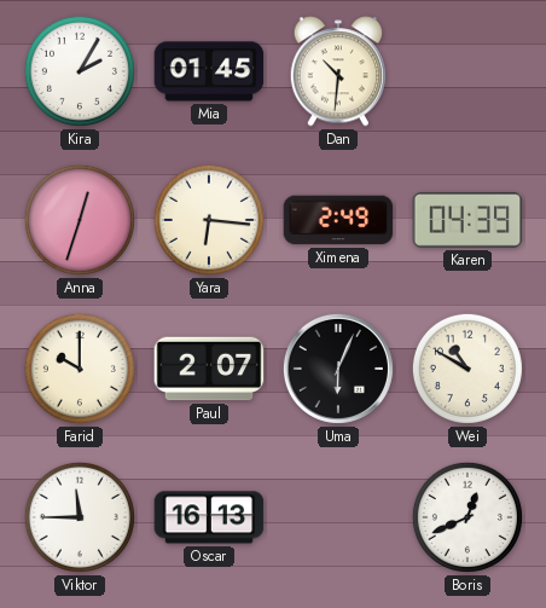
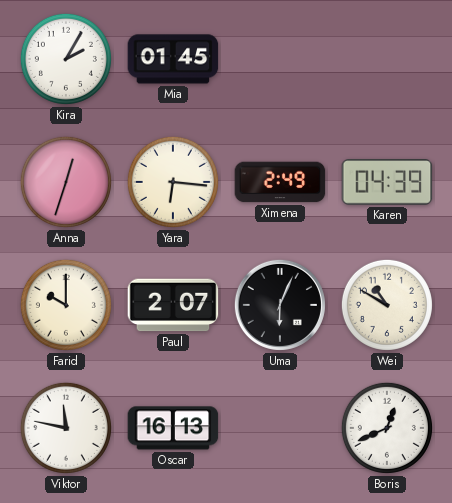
Dan: 10:31 -> none (338, 71)
Viktor: 11:45 -> 11:47 (66, 428)
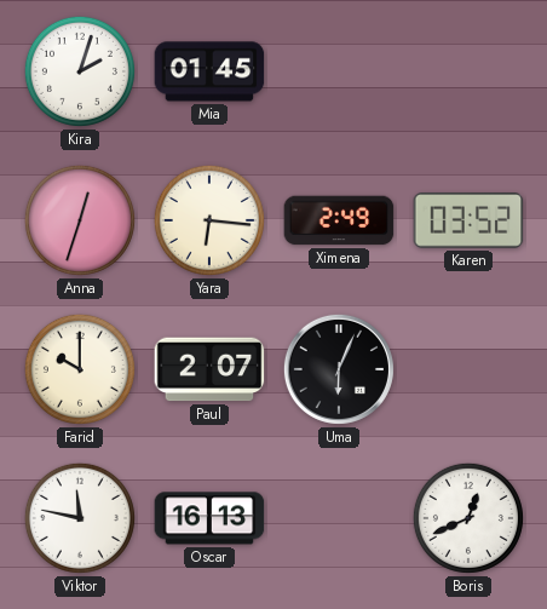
Kira: 2:05 -> 2:03 (80, 71)
Karen: 04:39 -> 03:52 (468, 222)
Wei: 10:50 -> none (387, 305)
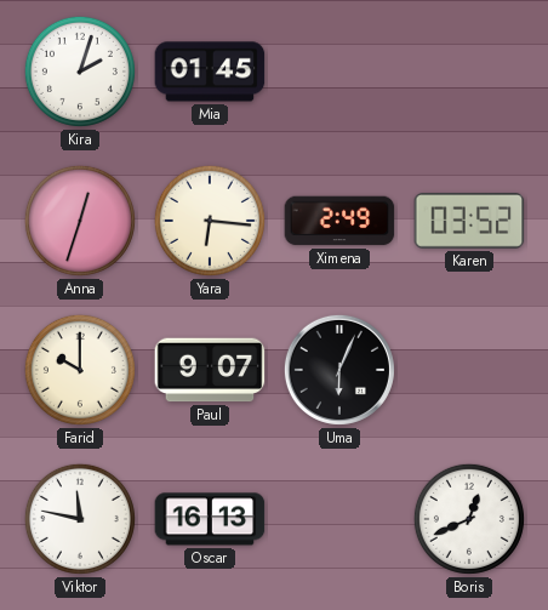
Paul: 2:07 -> 9:07 (210, 370)
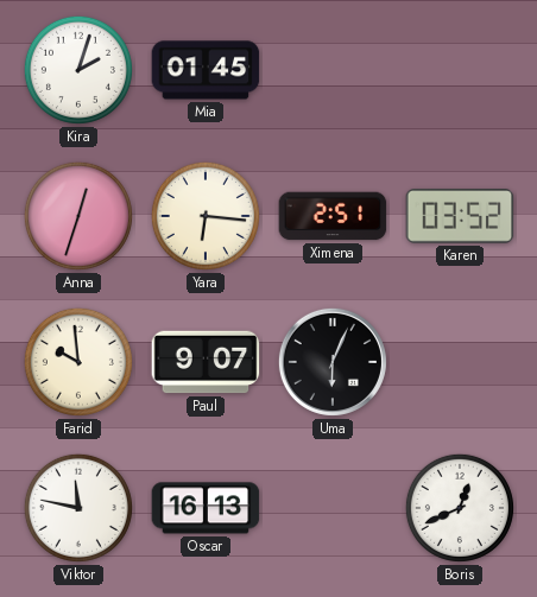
Ximena: 2:49 -> 2:51 (333, 216)
Farid: 10:00 -> 9:59 (78, 362)
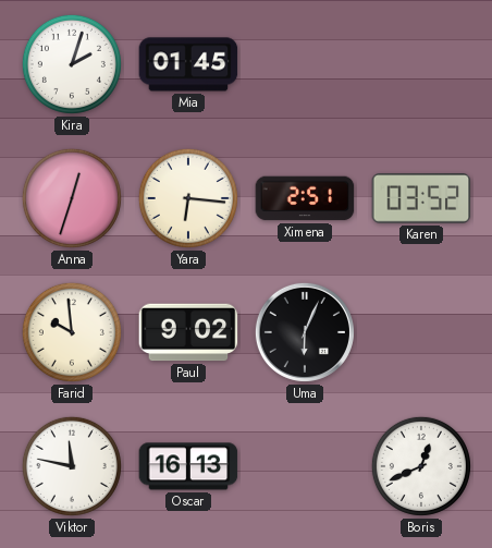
Paul: 9:07 -> 9:02 (188, 332)
